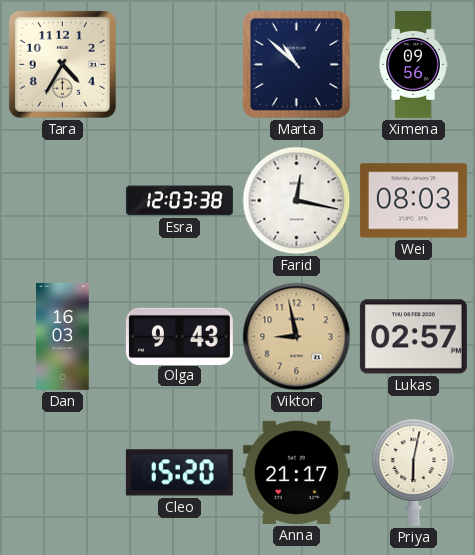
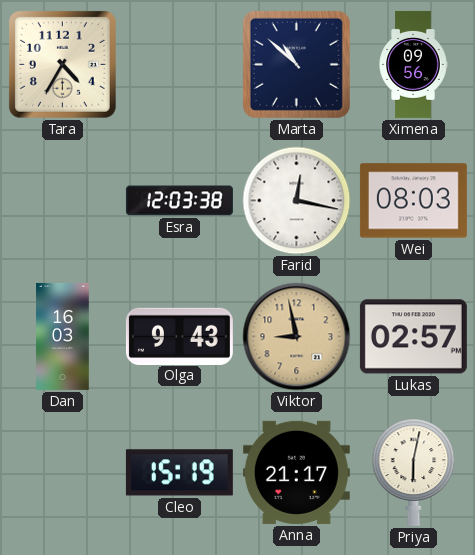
Cleo: 15:20 -> 15:19 (179, 473)
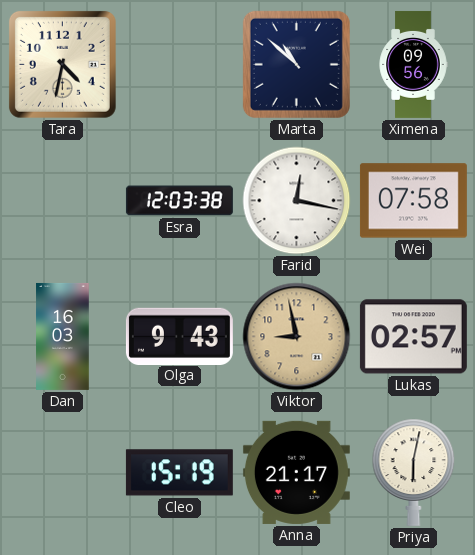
Tara: 4:35 -> 4:32 (62, 64)
Wei: 08:03 -> 07:58 (413, 201)
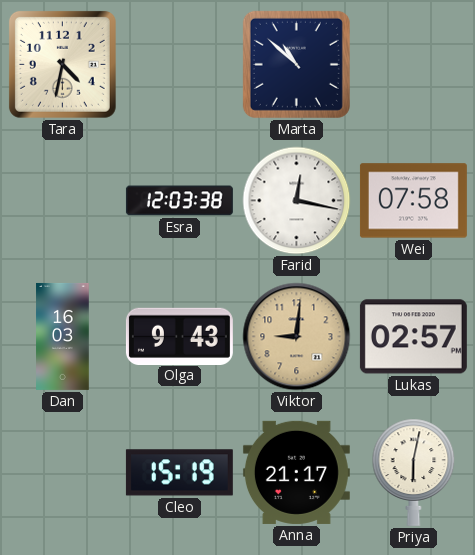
Ximena: 09:56 -> none (413, 64)
Viktor: 8:58 -> 9:01 (297, 337)
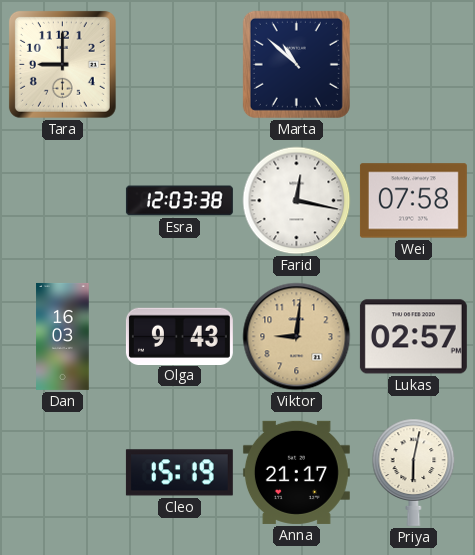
Tara: 4:32 -> 9:00 (62, 64)
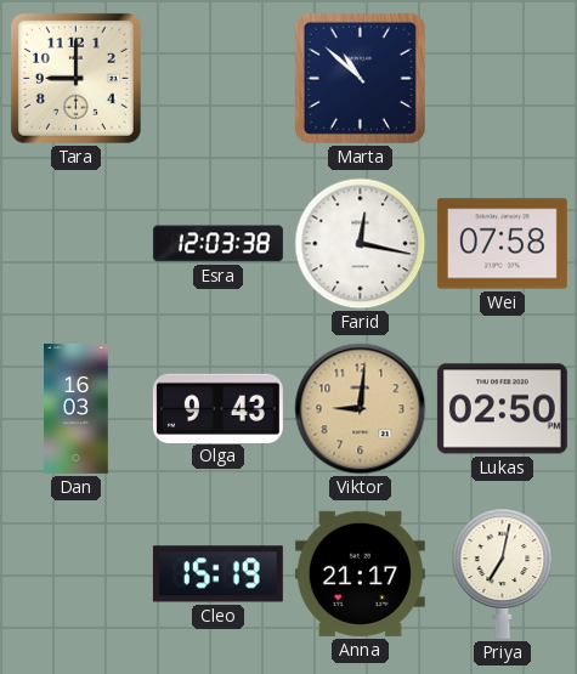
Lukas: 02:57 -> 02:50 (502, 409)
Priya: 6:02 -> 7:02 (503, 573)
